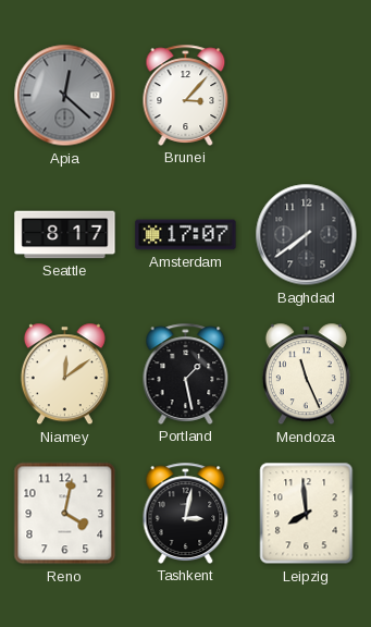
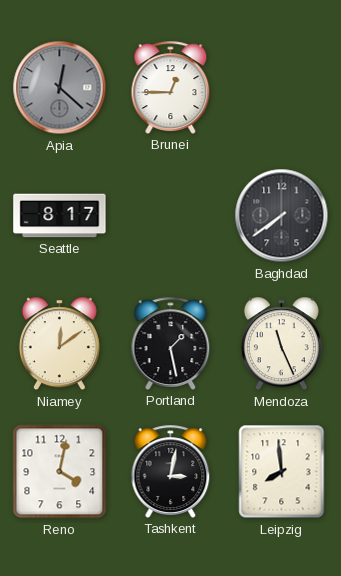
Brunei: 3:07 -> 12:45 (171, 87)
Amsterdam: 17:07 -> none (186, 235)
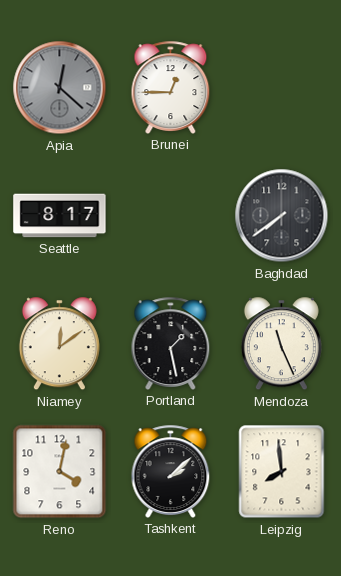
Tashkent: 3:02 -> 2:08 (171, 471)
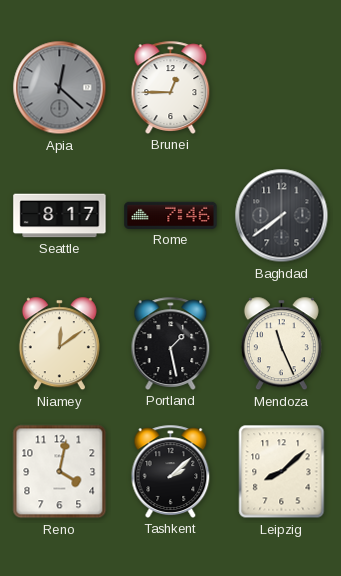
Rome: none -> 7:46 (171, 215)
Leipzig: 7:59 -> 8:08 (282, 472)
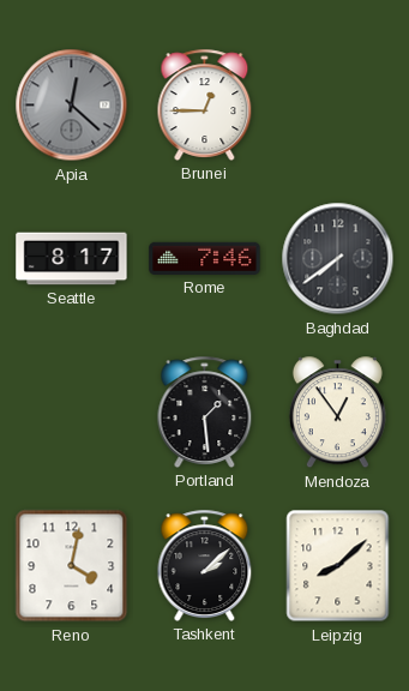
Niamey: 12:09 -> none (59, 344)
Portland: 1:28 -> 1:29 (205, 411)
Mendoza: 11:26 -> 12:54 (337, 413)
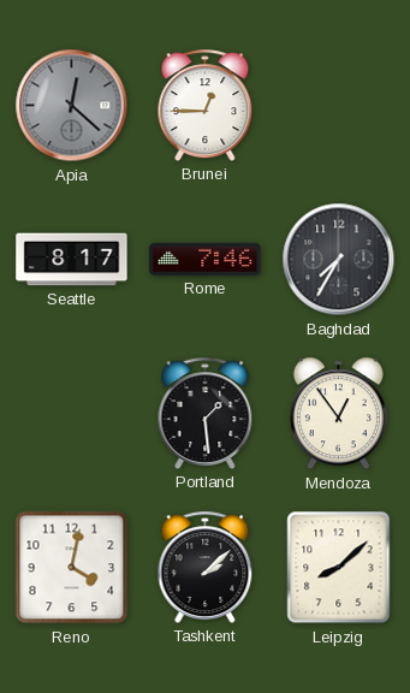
Baghdad: 7:39 -> 7:35 (339, 260)
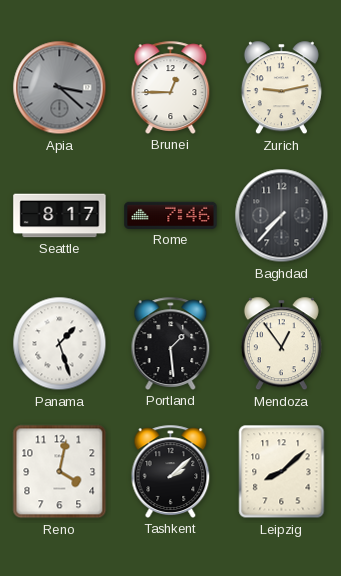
Apia: 12:22 -> 3:22 (60, 88)
Zurich: none -> 9:13 (281, 88)
Baghdad: 7:35 -> 7:37 (282, 216)
Panama: none -> 1:27 (60, 344)
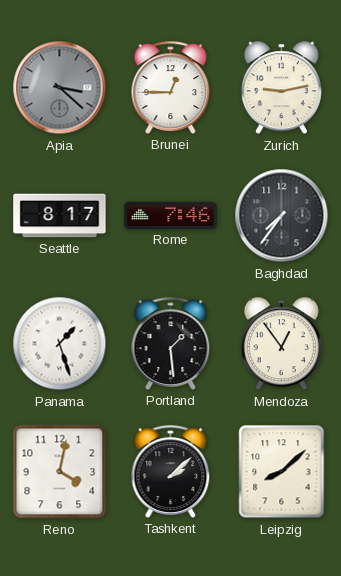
Baghdad: 7:37 -> 7:36 (282, 216)
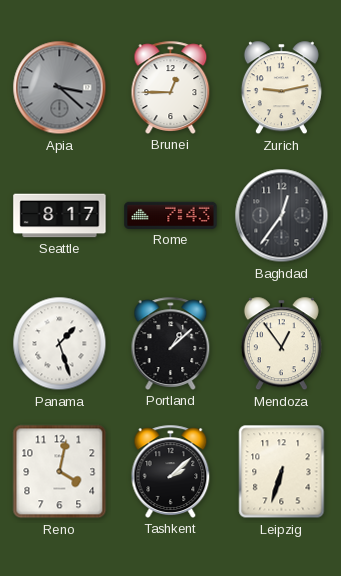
Rome: 7:46 -> 7:43 (171, 215)
Baghdad: 7:36 -> 12:36 (282, 216)
Portland: 1:29 -> 1:08 (171, 343)
Leipzig: 8:08 -> 6:33 (282, 472)
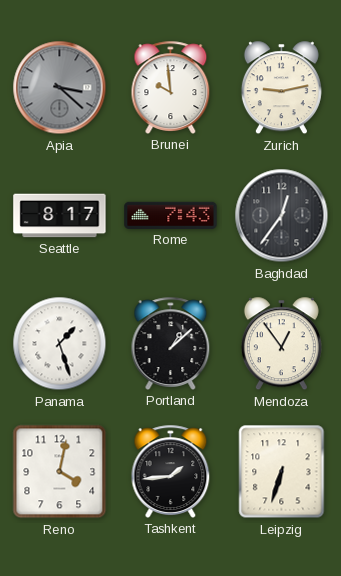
Brunei: 12:45 -> 9:59 (171, 87)
Tashkent: 2:08 -> 1:44 (171, 471)
